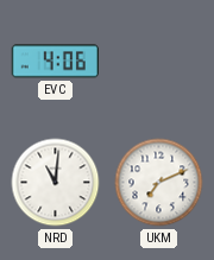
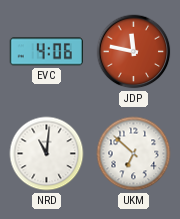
JDP: none -> 11:47 (134, 52)
UKM: 7:11 -> 6:52 (134, 154)
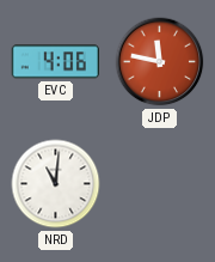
UKM: 6:52 -> none (134, 154)
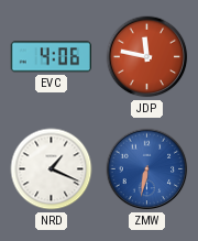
NRD: 11:01 -> 1:19 (52, 169)
ZMW: none -> 6:32 (147, 169)
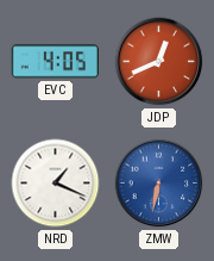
EVC: 4:06 -> 4:05 (55, 62)
JDP: 11:47 -> 12:41 (159, 62)
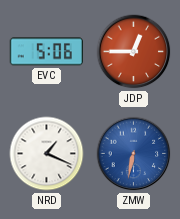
EVC: 4:05 -> 5:06 (46, 52)
JDP: 12:41 -> 12:45 (134, 52)
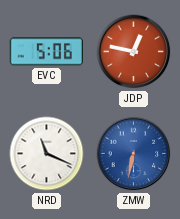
JDP: 12:45 -> 12:47 (134, 52)
NRD: 1:19 -> 11:19 (47, 154)
